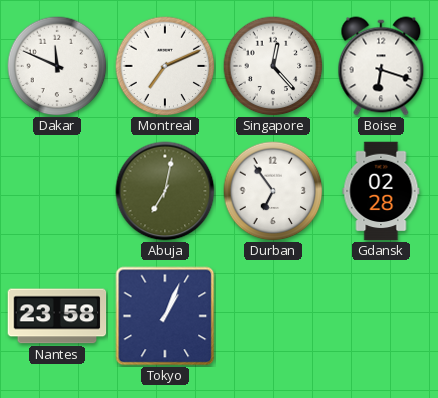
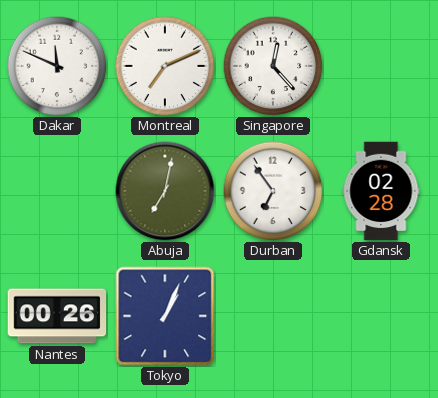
Boise: 6:18 -> none (381, 66)
Nantes: 23:58 -> 00:26 (57, 316)
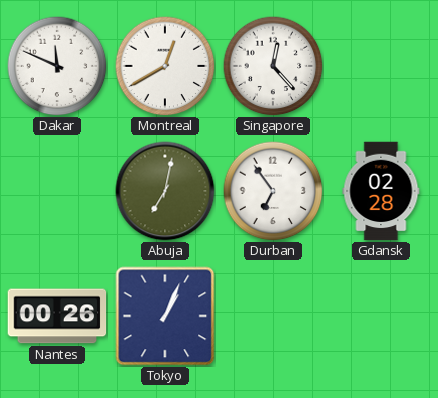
Montreal: 7:11 -> 12:40 (165, 66)
